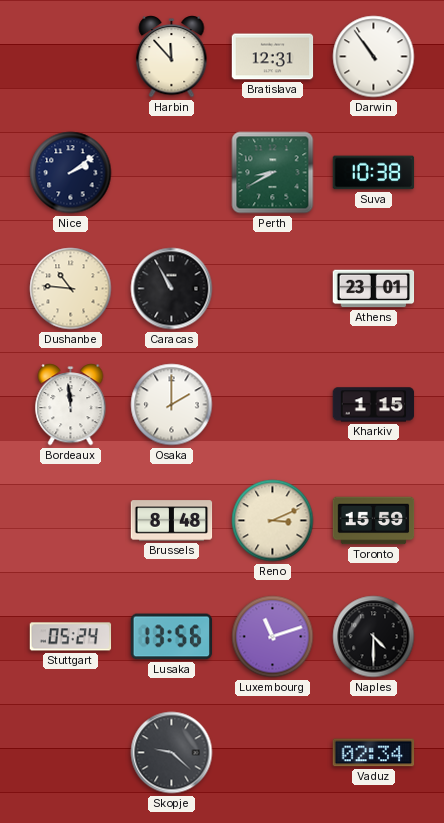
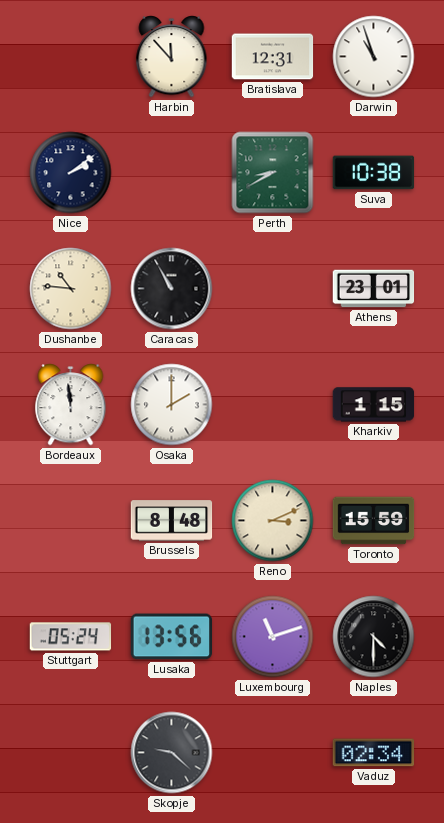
Darwin: 10:54 -> 10:57 (374, 57)
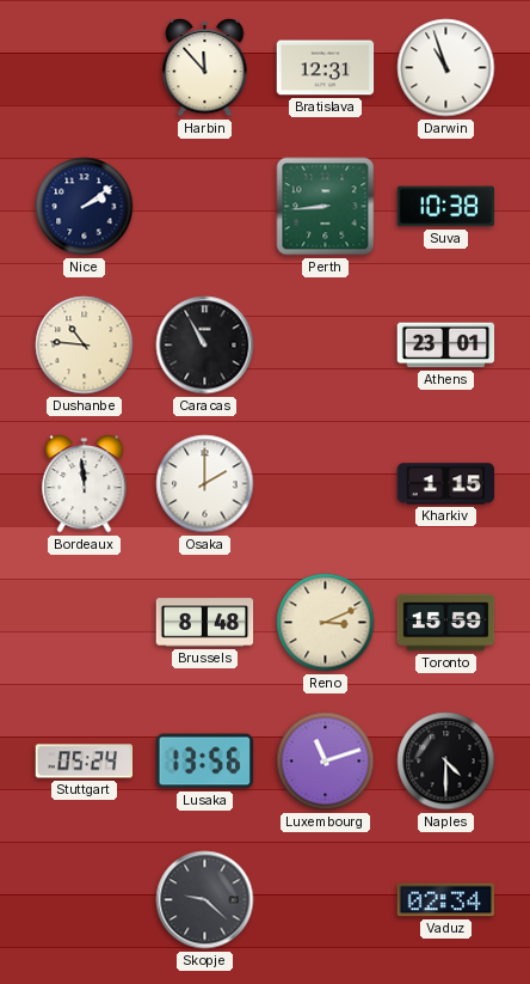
Perth: 8:40 -> 8:44 (326, 207)
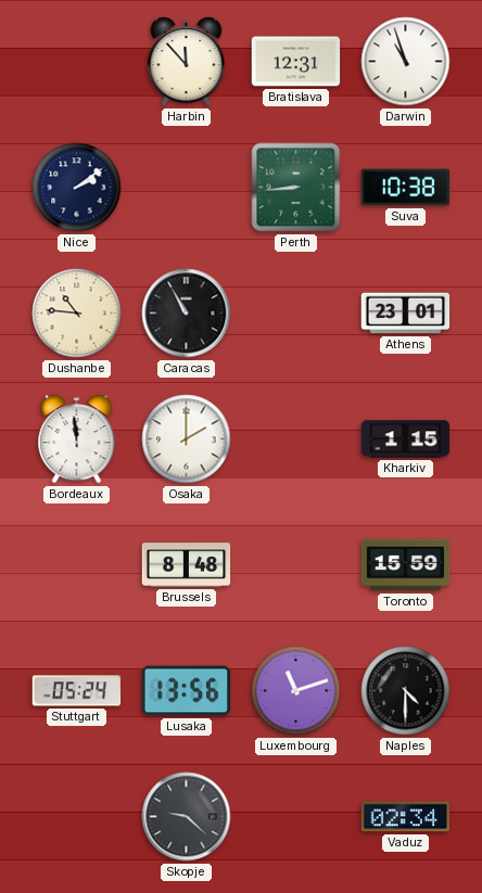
Reno: 3:11 -> none (326, 623)
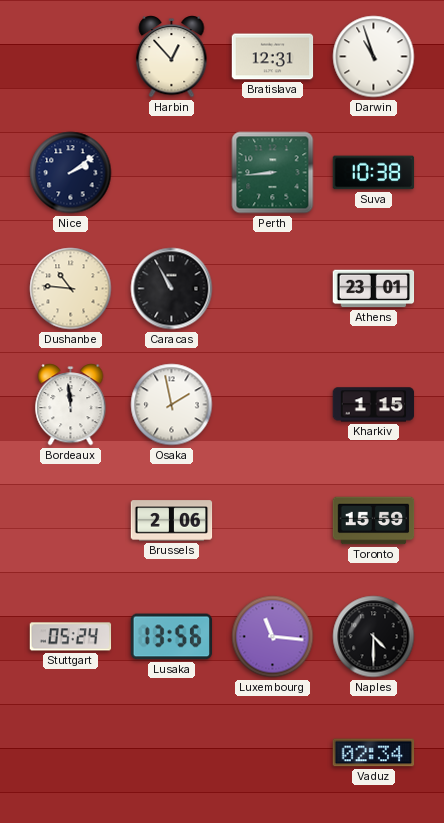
Harbin: 11:53 -> 12:53 (172, 57)
Osaka: 2:00 -> 1:58 (172, 405)
Brussels: 8:48 -> 2:06 (172, 521)
Luxembourg: 11:12 -> 11:16 (273, 637)
Skopje: 9:22 -> none (187, 817)
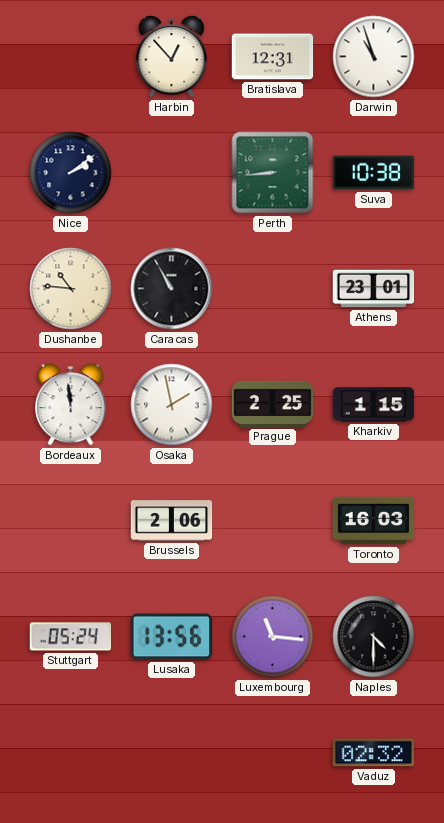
Prague: none -> 2:25 (273, 404)
Toronto: 15:59 -> 16:03 (374, 521)
Vaduz: 02:34 -> 02:32 (374, 753)
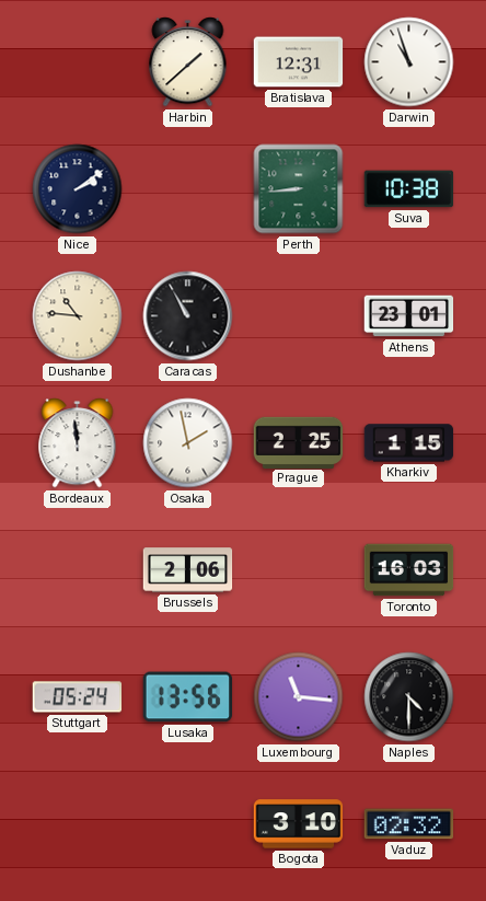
Harbin: 12:53 -> 1:38 (188, 62)
Bogota: none -> 3:10 (299, 824)
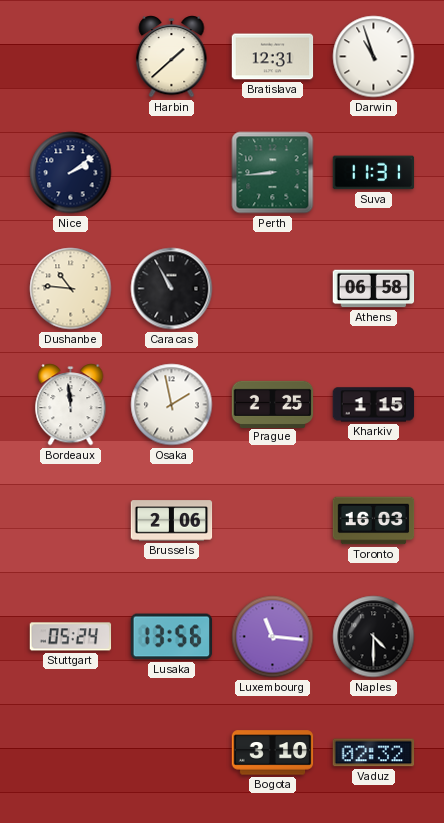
Suva: 10:38 -> 11:31 (374, 173)
Athens: 23:01 -> 06:58 (374, 289)
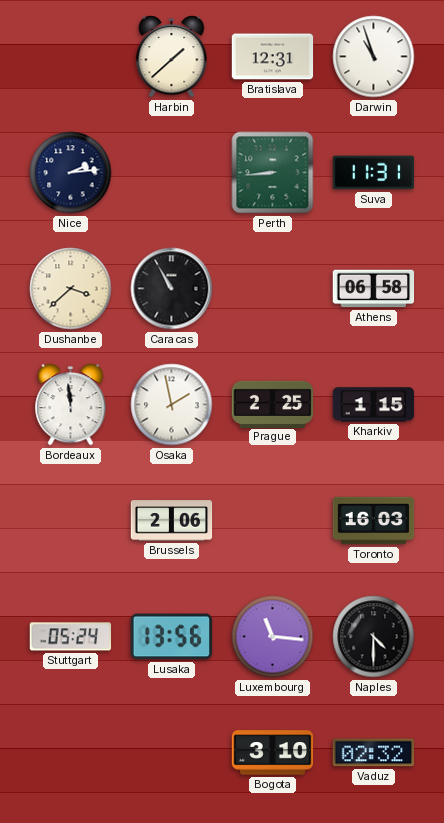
Nice: 2:09 -> 2:14 (71, 173)
Dushanbe: 10:46 -> 3:38 (71, 289)
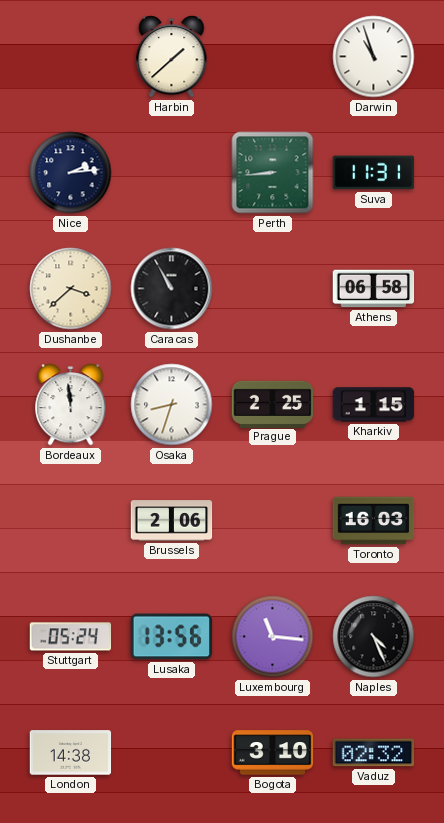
Bratislava: 12:31 -> none (273, 57)
Osaka: 1:58 -> 8:33 (172, 405)
Naples: 4:30 -> 4:26 (374, 637)
London: none -> 14:38 (71, 753)
